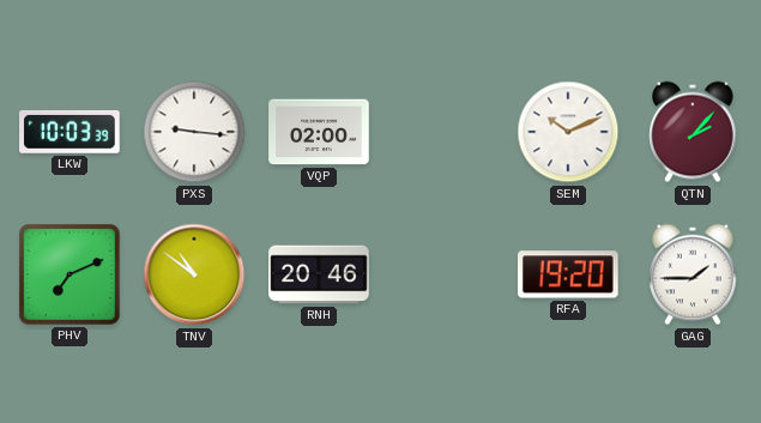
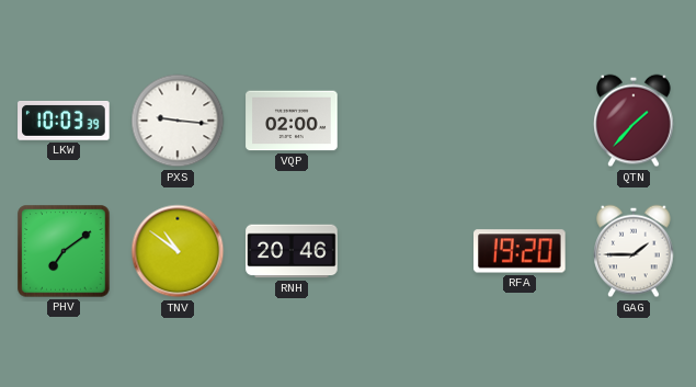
SEM: 10:11 -> none (568, 132)
QTN: 2:07 -> 1:37 (634, 121)
PHV: 7:11 -> 7:09 (64, 251)
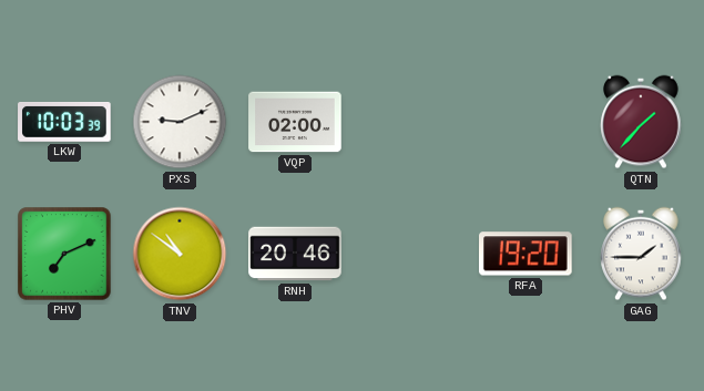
PXS: 9:16 -> 9:11 (180, 122)
PHV: 7:09 -> 7:11 (64, 254)
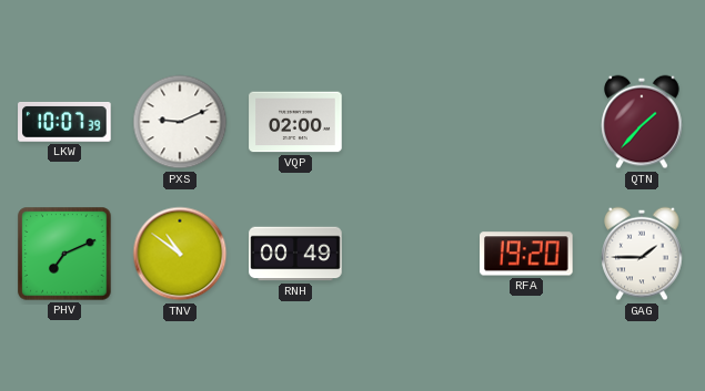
LKW: 10:03 -> 10:07 (64, 123)
RNH: 20:46 -> 00:49 (295, 254)
